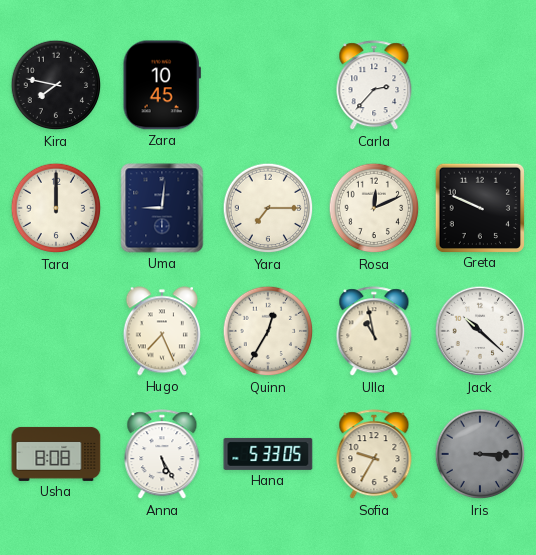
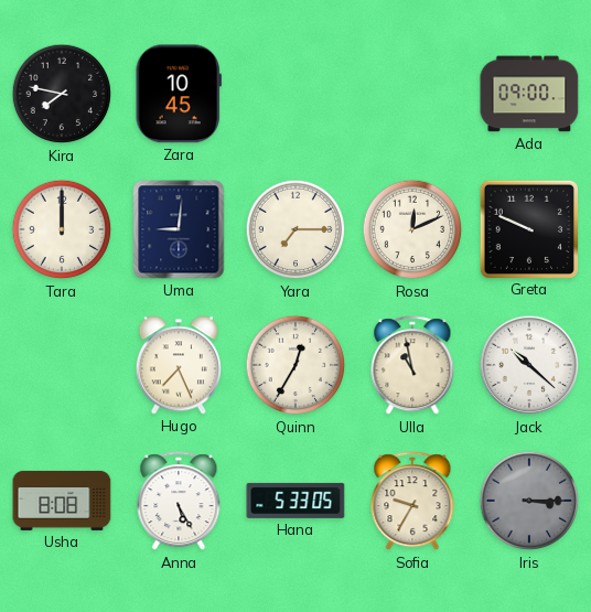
Carla: 2:37 -> none (374, 86)
Ada: none -> 09:00 (529, 94)
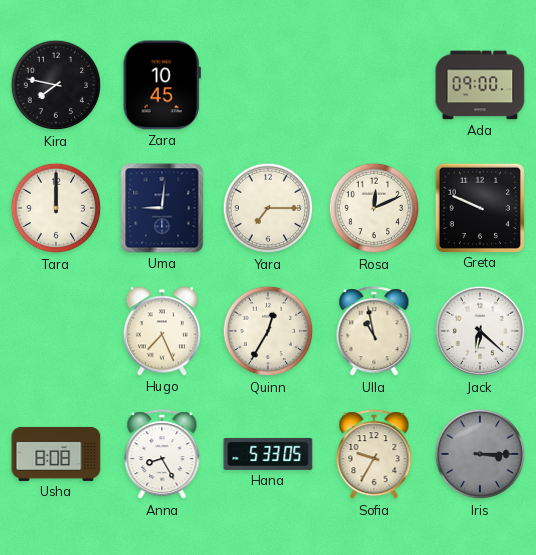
Jack: 10:22 -> 6:22 (480, 331)
Anna: 5:25 -> 8:25 (162, 455)
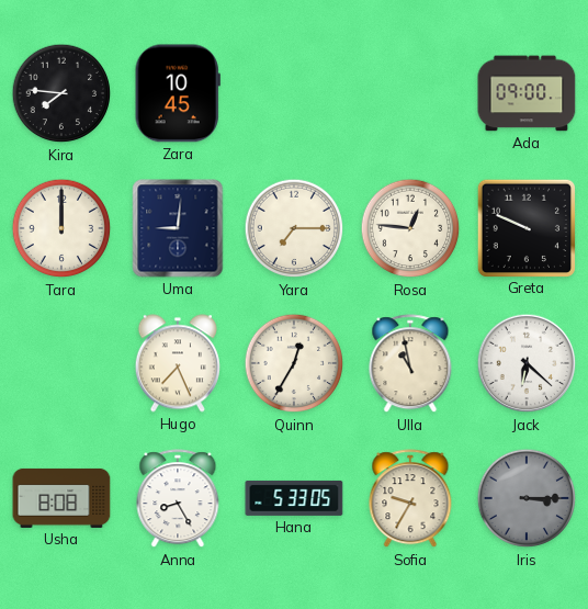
Kira: 7:47 -> 7:46 (61, 93)
Rosa: 12:11 -> 12:46 (410, 228)
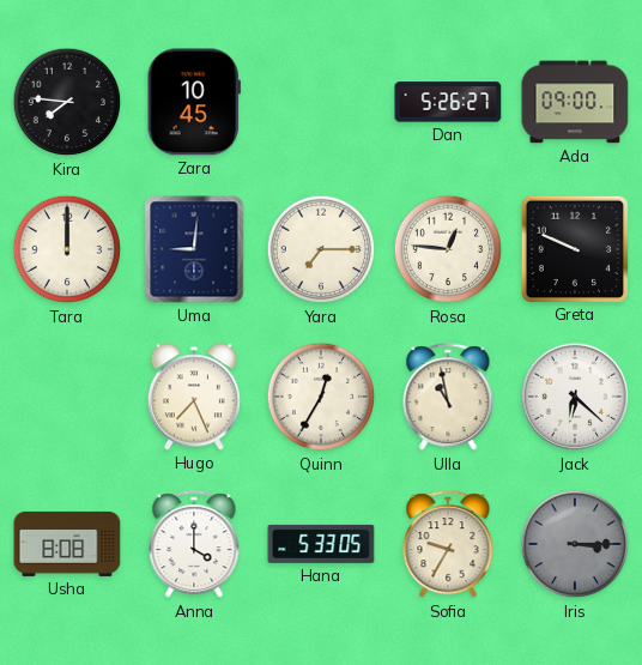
Dan: none -> 5:26 (448, 102)
Anna: 8:25 -> 4:00 (194, 545)
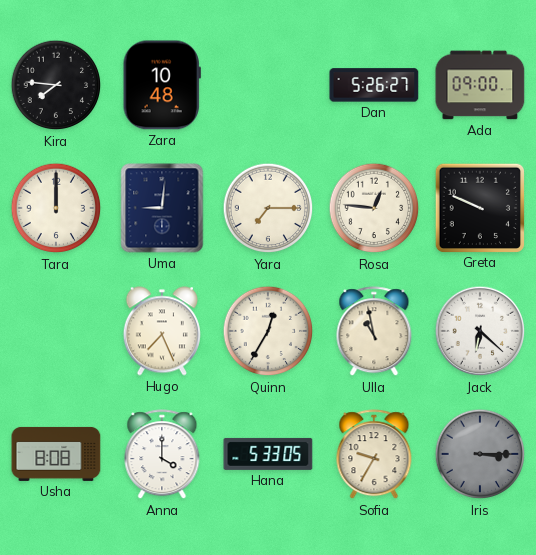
Zara: 10:45 -> 10:48 (162, 85)
